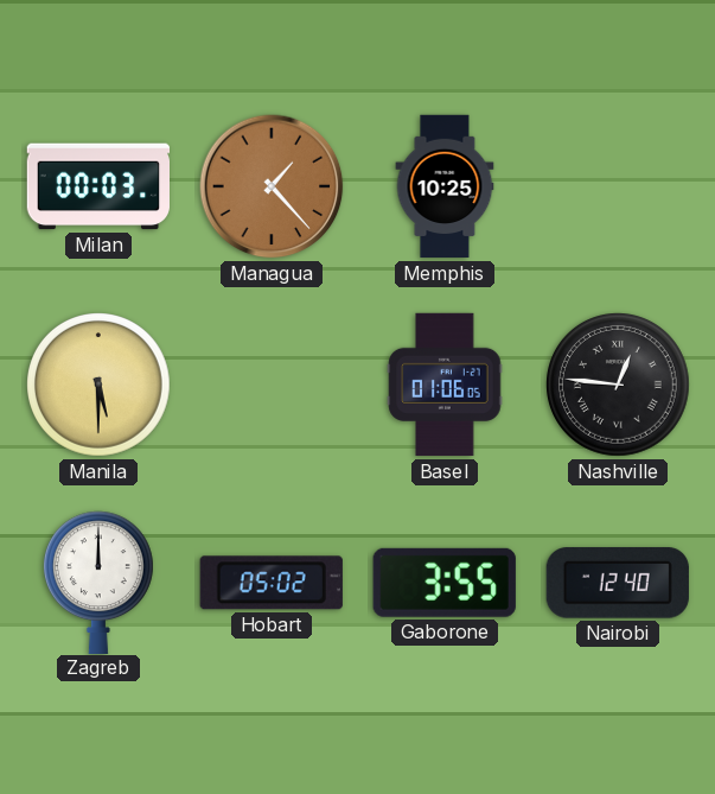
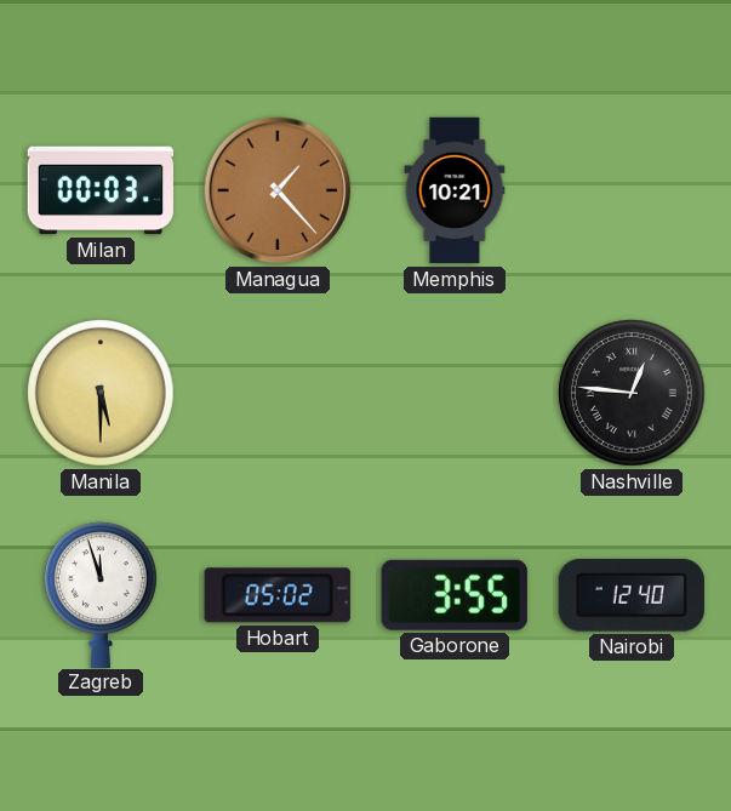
Memphis: 10:25 -> 10:21 (455, 190)
Basel: 01:06 -> none (445, 385)
Zagreb: 12:00 -> 11:57 (101, 594)
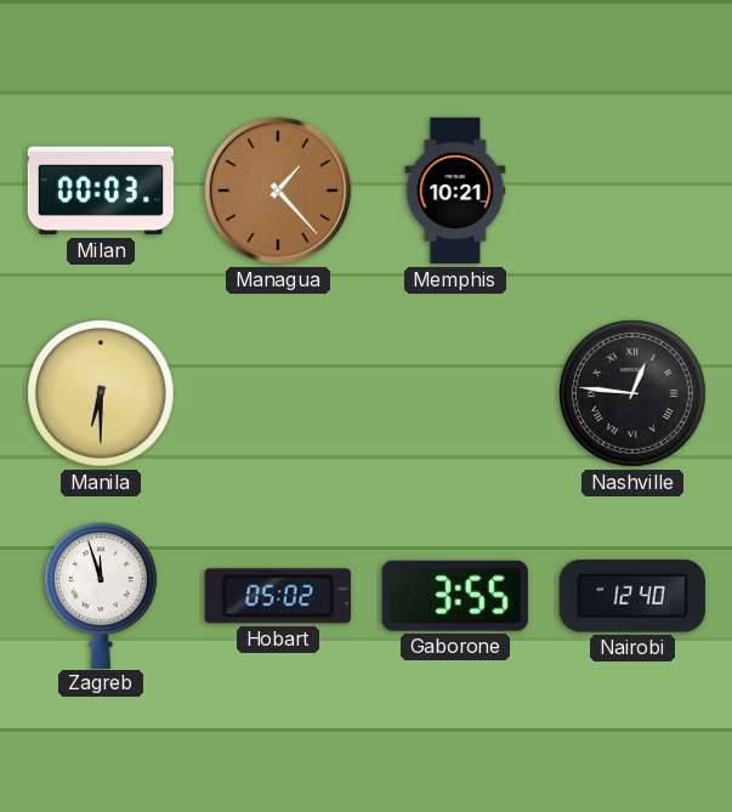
Manila: 5:30 -> 6:30 (102, 394)
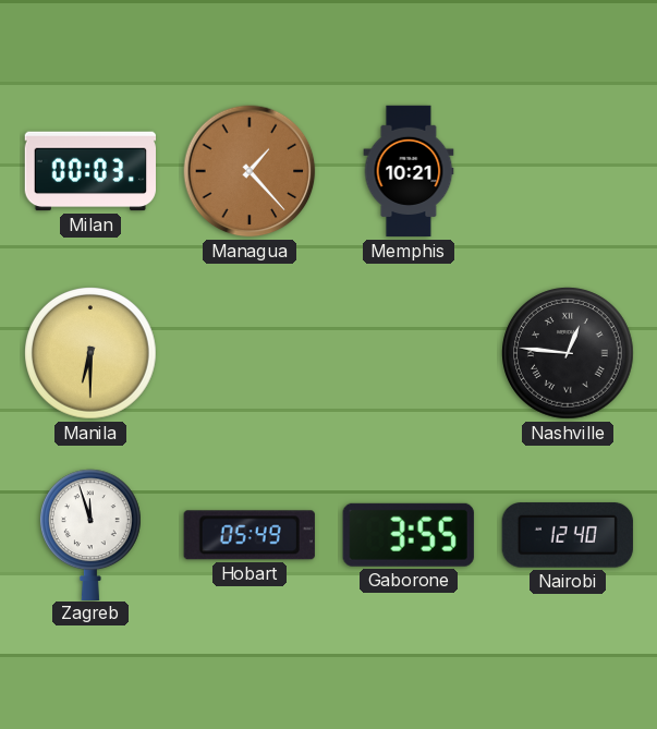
Hobart: 05:02 -> 05:49 (250, 535)
